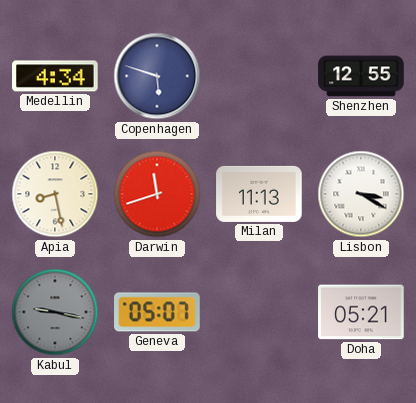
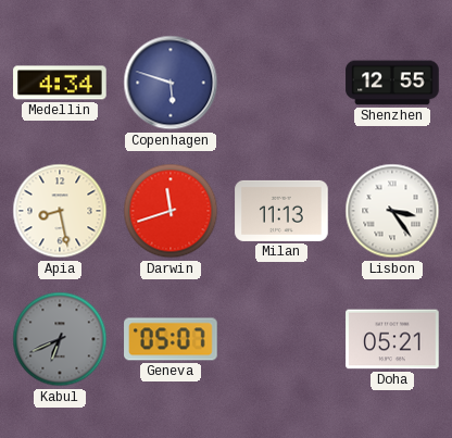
Lisbon: 3:20 -> 3:24 (392, 211)
Kabul: 9:17 -> 6:41 (60, 339)
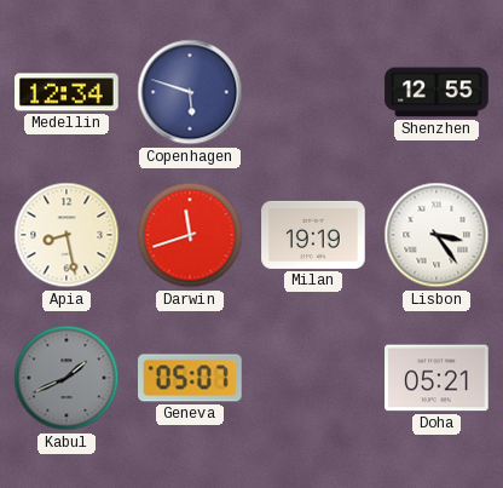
Medellin: 4:34 -> 12:34 (67, 92)
Milan: 11:13 -> 19:19 (313, 235)
Kabul: 6:41 -> 1:41 (67, 378)
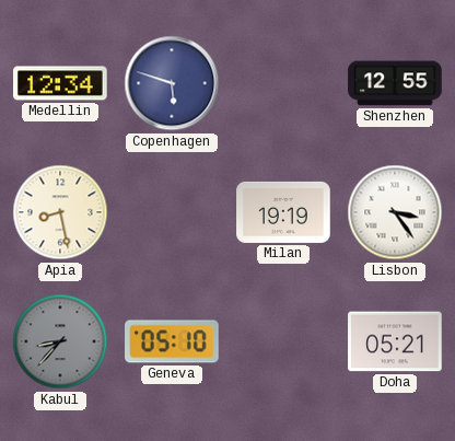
Darwin: 11:42 -> none (190, 235)
Kabul: 1:41 -> 8:37 (60, 341)
Geneva: 05:07 -> 05:10 (172, 341)
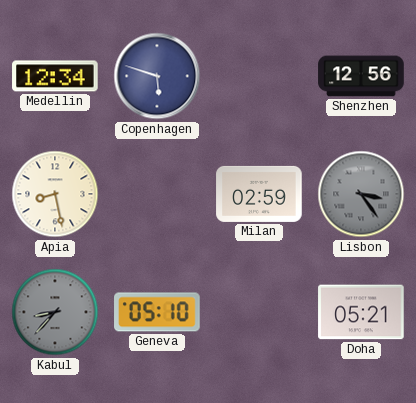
Shenzhen: 12:55 -> 12:56 (361, 76)
Milan: 19:19 -> 02:59 (259, 194)
Lisbon dial: white -> grey (361, 194)
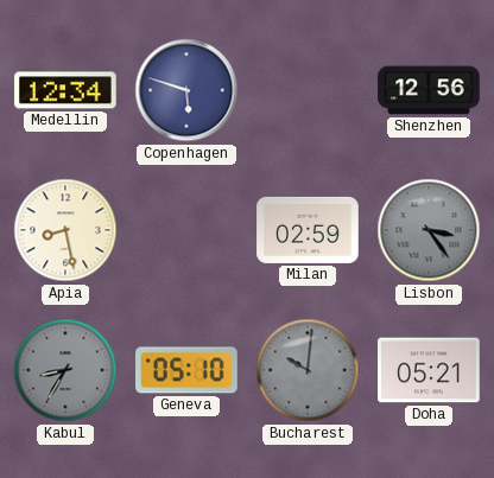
Kabul: 8:37 -> 8:35 (65, 370)
Bucharest: none -> 10:01 (308, 370)
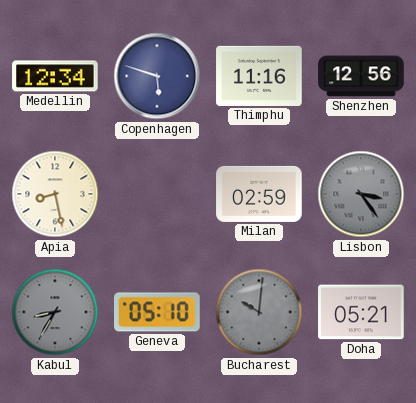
Thimphu: none -> 11:16 (259, 76)
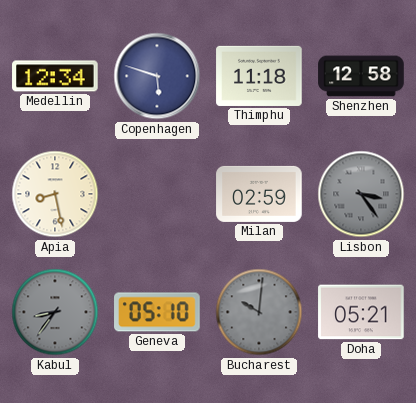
Thimphu: 11:16 -> 11:18 (259, 76)
Shenzhen: 12:56 -> 12:58 (361, 76)
Kabul: 8:35 -> 8:36 (55, 312)
